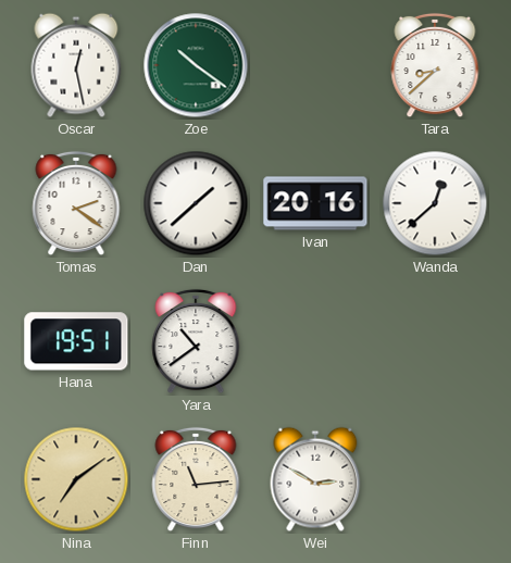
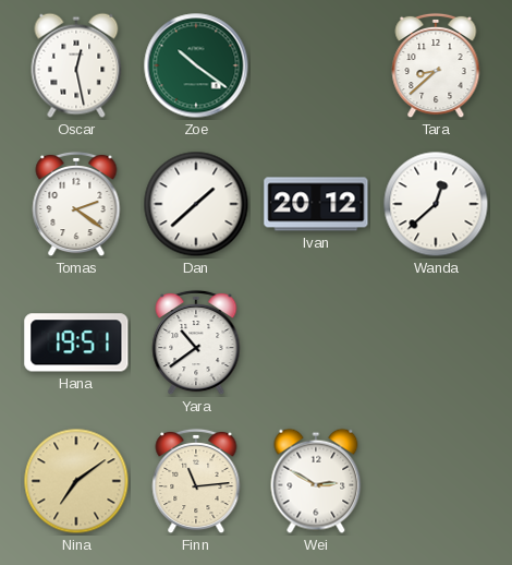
Ivan: 20:16 -> 20:12 (316, 204)
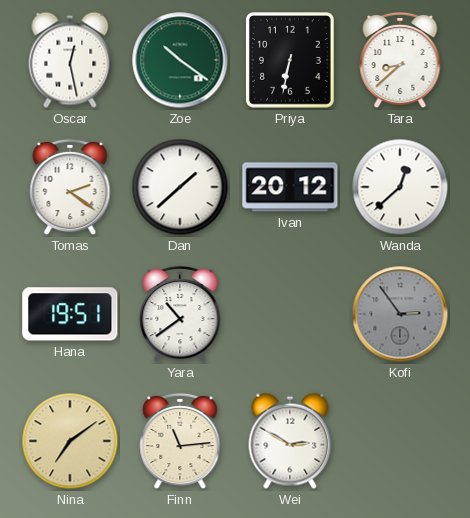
Priya: none -> 6:32 (291, 61)
Kofi: none -> 2:54 (400, 314)
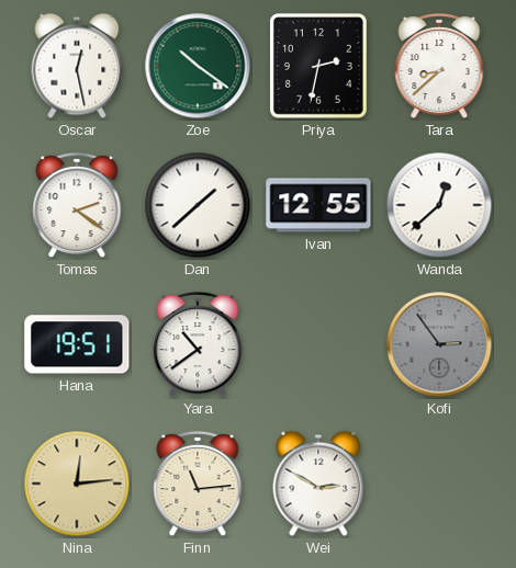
Priya: 6:32 -> 2:32 (319, 67)
Ivan: 20:12 -> 12:55 (318, 205)
Nina: 7:09 -> 12:14 (77, 484)
